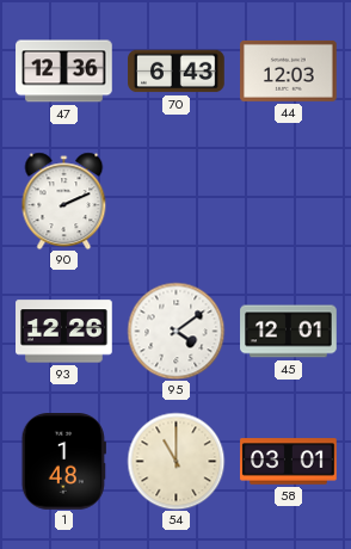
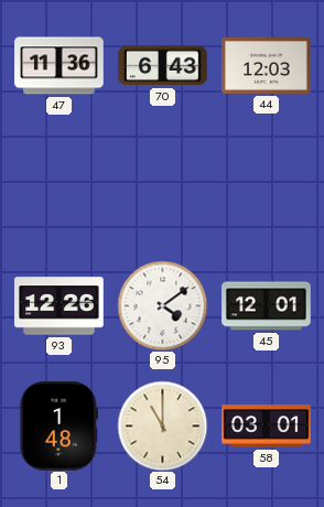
47: 12:36 -> 11:36 (60, 66)
90: 2:11 -> none (64, 201)
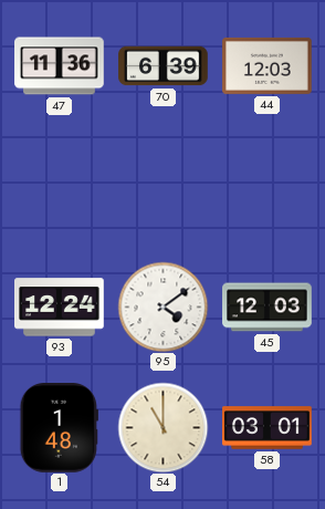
70: 6:43 -> 6:39 (164, 66)
93: 12:26 -> 12:24 (60, 308)
45: 12:01 -> 12:03 (268, 308)
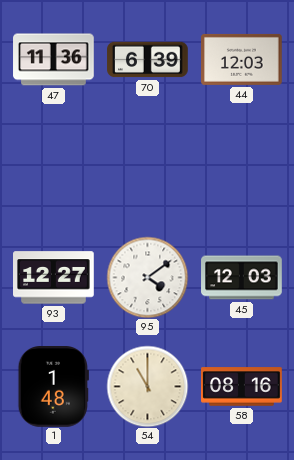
93: 12:24 -> 12:27 (54, 278)
58: 03:01 -> 08:16 (242, 387)
